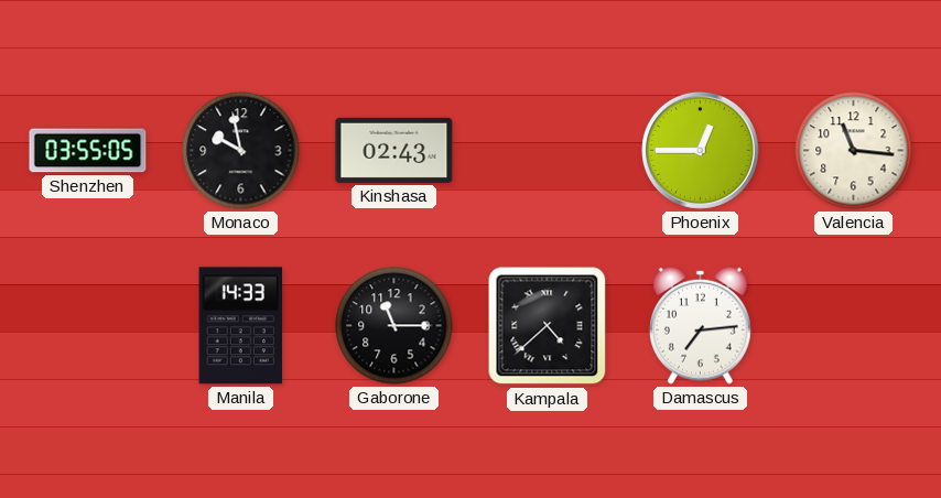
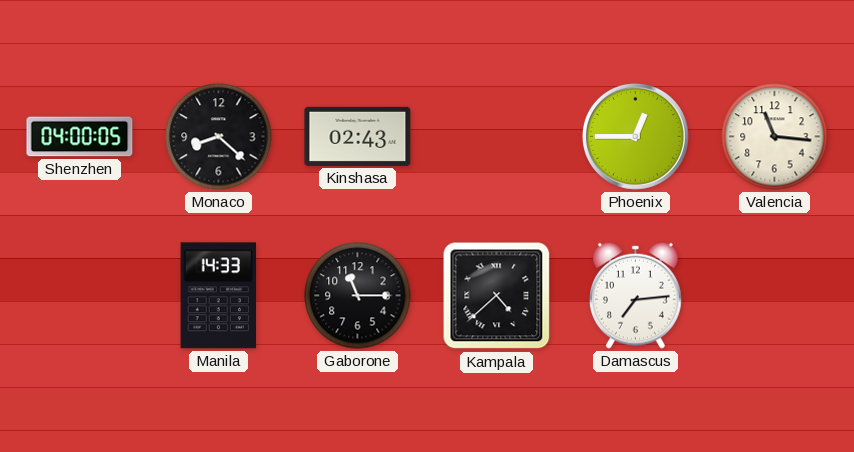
Shenzhen: 03:55 -> 04:00 (80, 137)
Monaco: 9:58 -> 8:22 (219, 137)
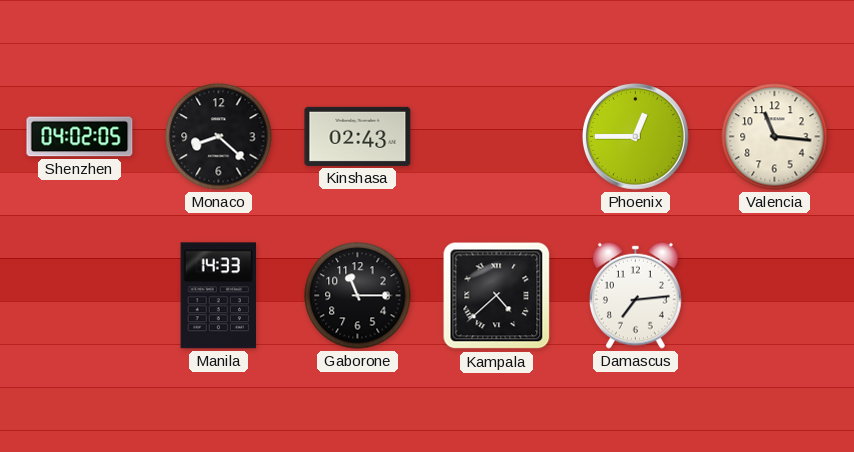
Shenzhen: 04:00 -> 04:02 (80, 137)
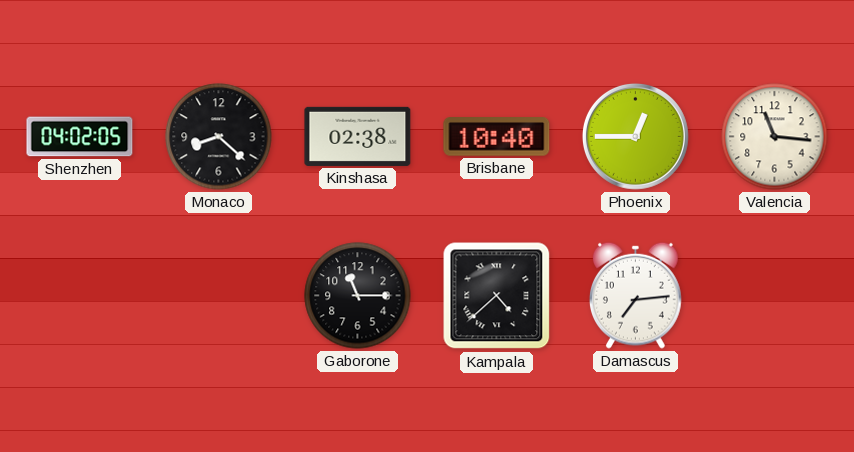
Kinshasa: 02:43 -> 02:38 (358, 136)
Brisbane: none -> 10:40 (497, 137)
Manila: 14:33 -> none (218, 296)
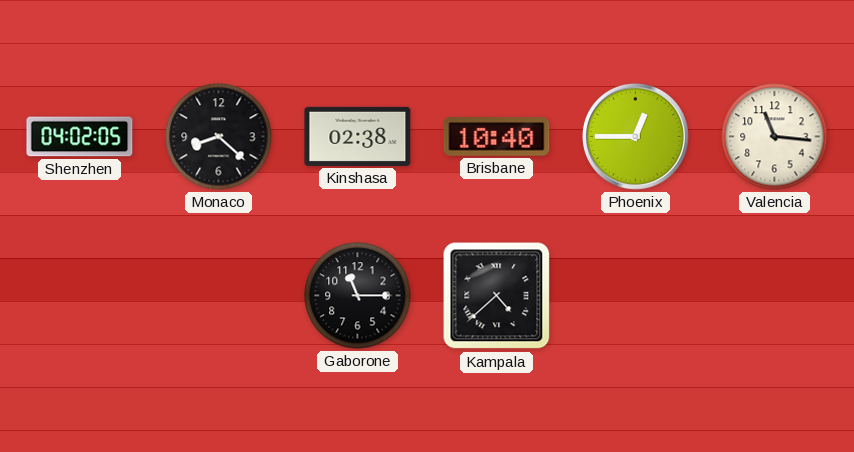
Damascus: 7:14 -> none (635, 295)
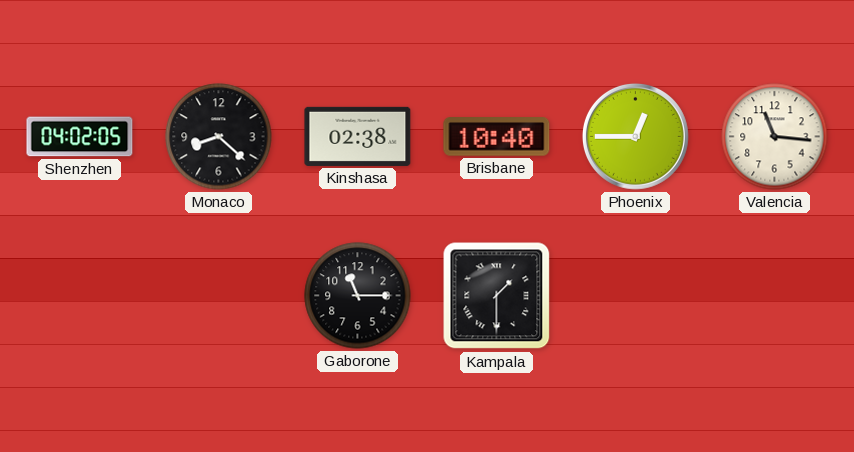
Kampala: 4:38 -> 1:30 (497, 296)
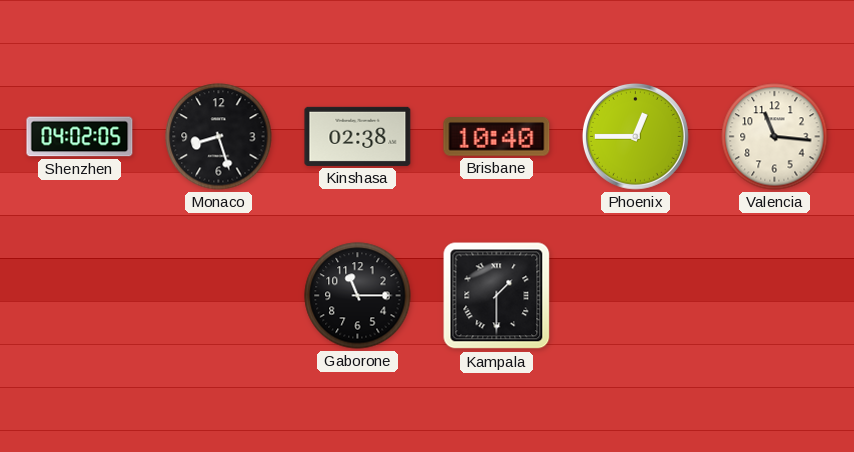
Monaco: 8:22 -> 8:27 (219, 137)
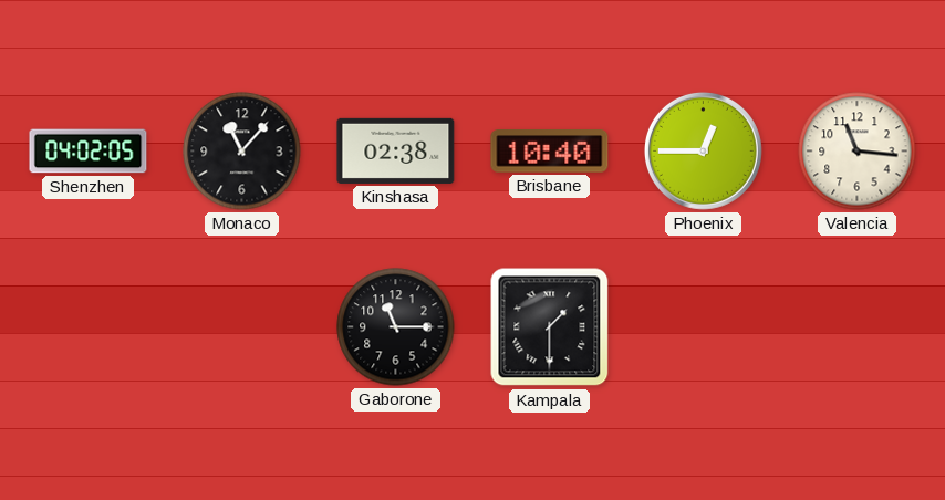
Monaco: 8:27 -> 11:07 (242, 152)
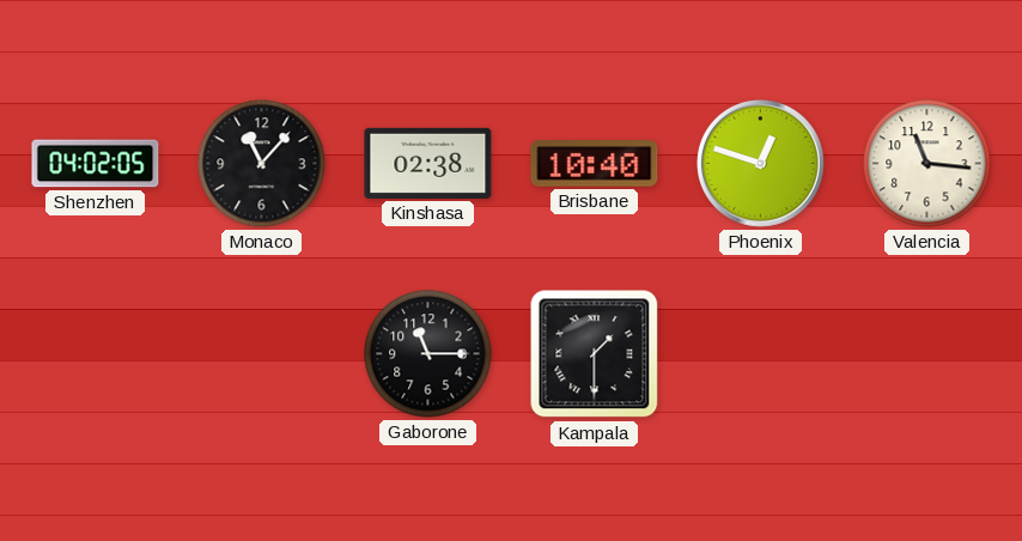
Phoenix: 12:45 -> 12:48 (760, 163)
